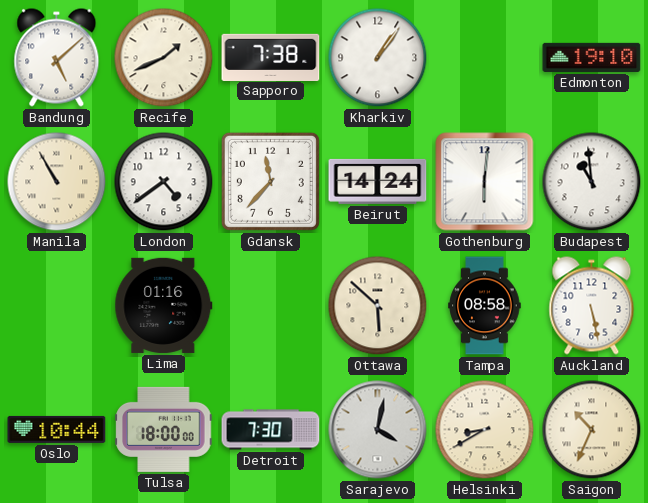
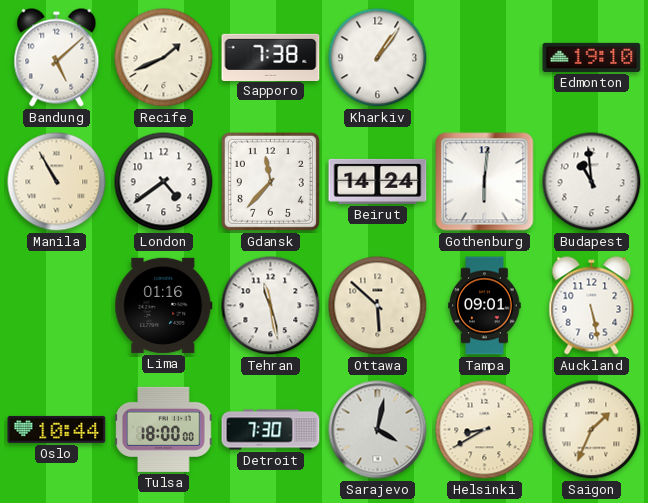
Tehran: none -> 11:28 (271, 306)
Tampa: 08:58 -> 09:01 (485, 306)
Saigon: 10:34 -> 1:34 (592, 430)
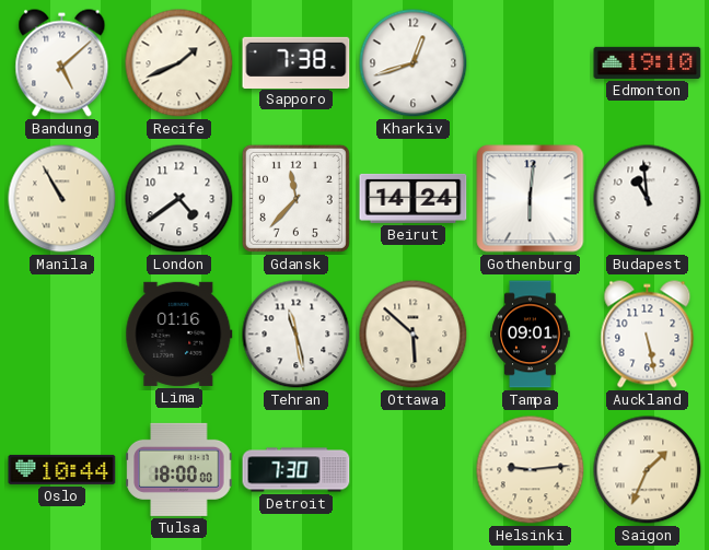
Kharkiv: 1:06 -> 12:42 (414, 63)
Sarajevo: 4:02 -> none (378, 430)
Helsinki: 8:40 -> 9:14 (531, 470)
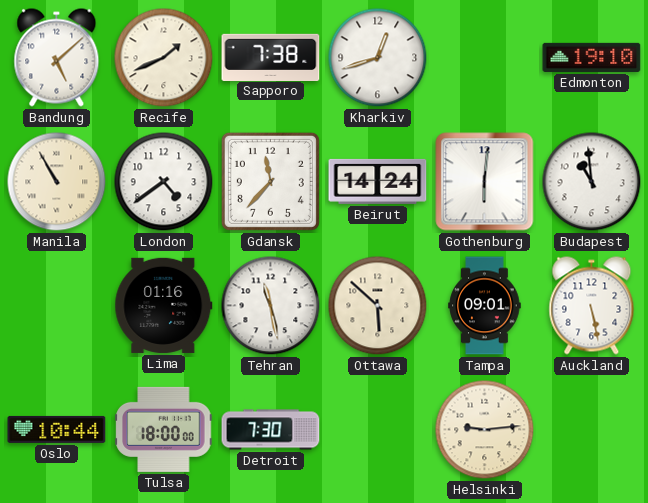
Saigon: 1:34 -> none (648, 470)
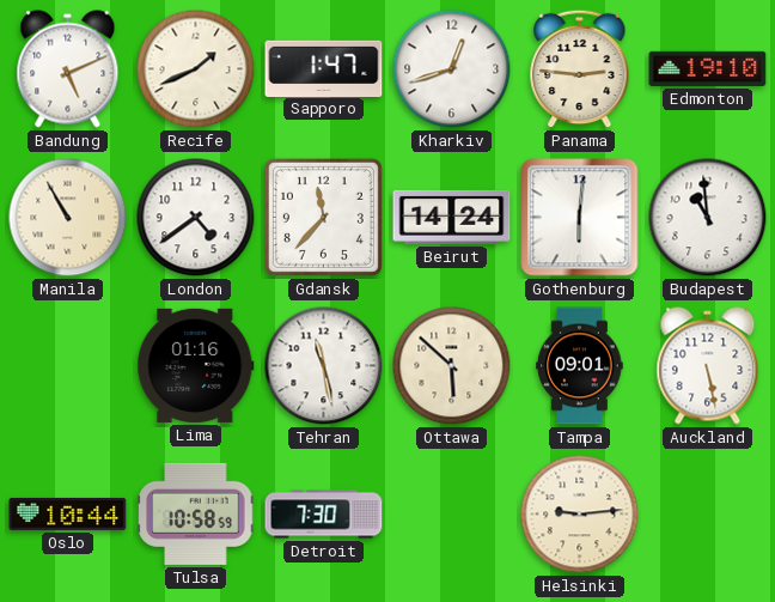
Bandung: 5:08 -> 5:11 (68, 69)
Sapporo: 7:38 -> 1:47 (324, 68)
Panama: none -> 2:46 (580, 69)
Tulsa: 18:00 -> 10:58 (196, 513)
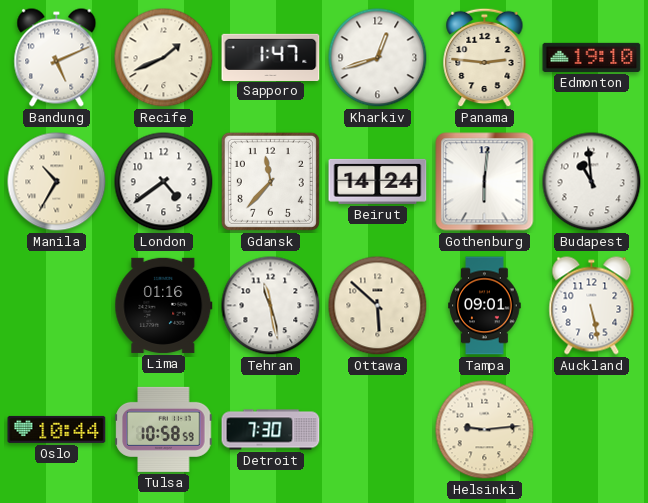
Manila: 10:55 -> 10:35 (57, 182)
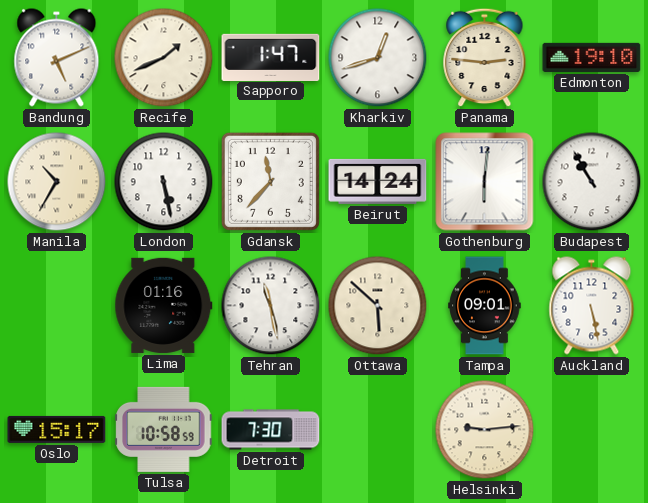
London: 4:39 -> 5:28 (164, 182)
Budapest: 10:59 -> 10:55 (592, 182)
Oslo: 10:44 -> 15:17 (57, 429)
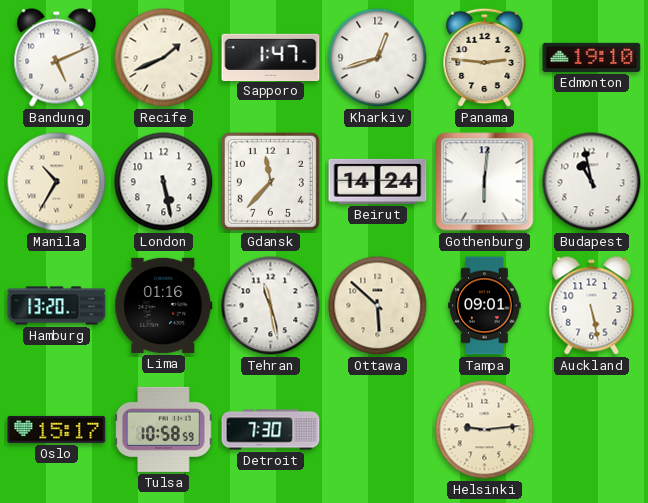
Budapest: 10:55 -> 10:58 (592, 182)
Hamburg: none -> 13:20 (57, 306)
